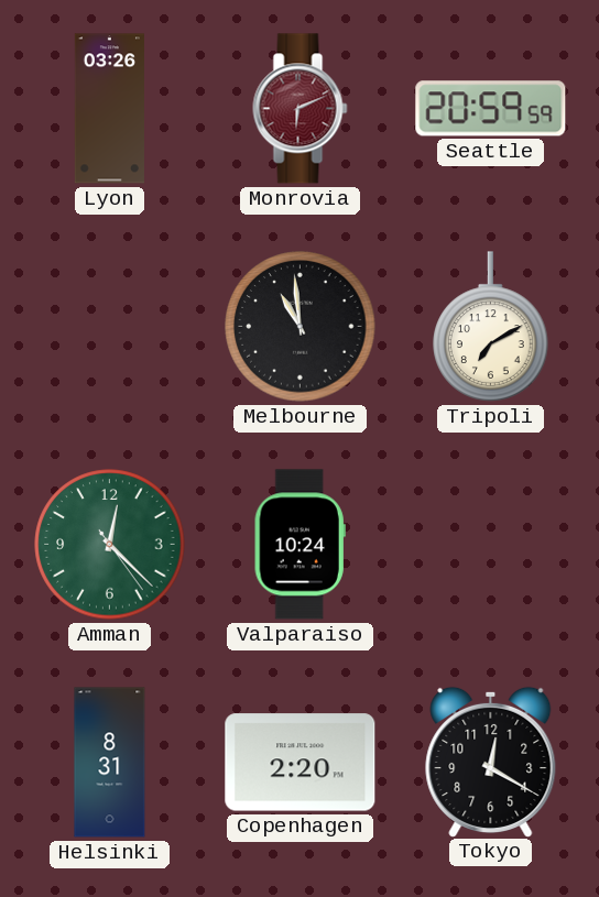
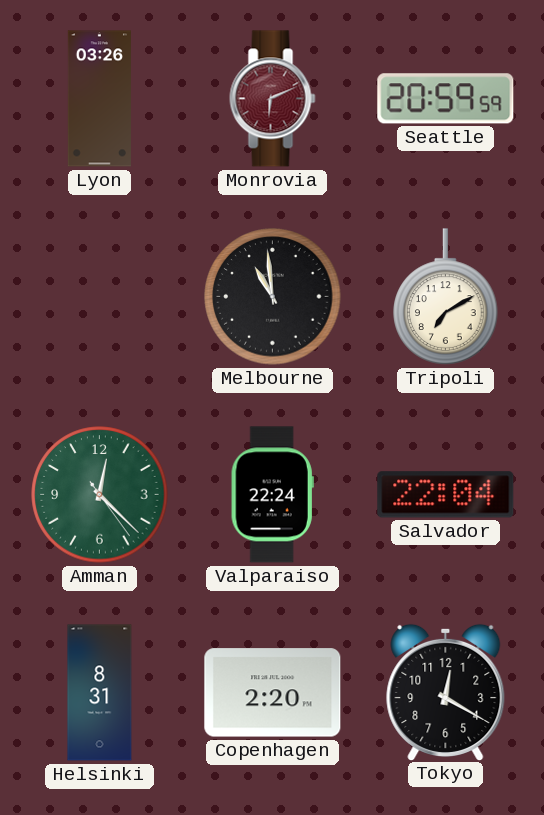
Valparaiso: 10:24 -> 22:24 (272, 495)
Salvador: none -> 22:04 (446, 495)
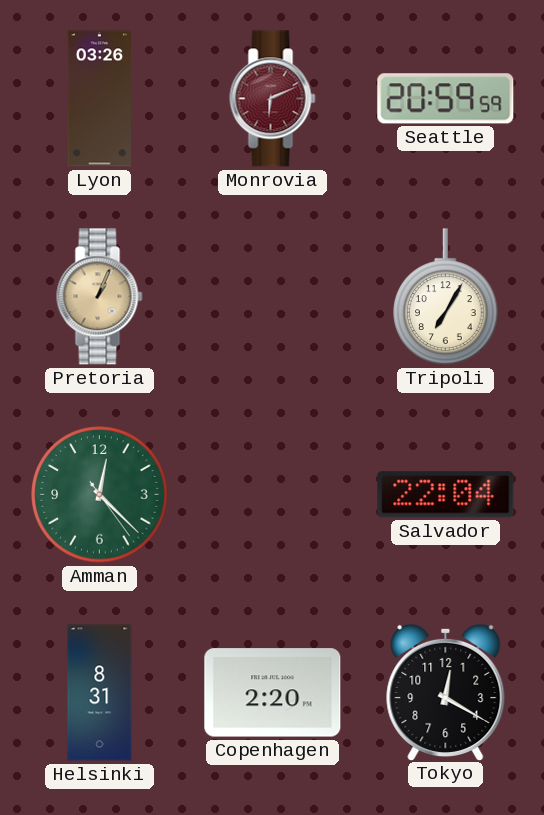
Pretoria: none -> 1:04 (100, 297)
Melbourne: 10:59 -> none (273, 297)
Tripoli: 7:10 -> 7:05 (446, 297)
Valparaiso: 22:24 -> none (272, 495)
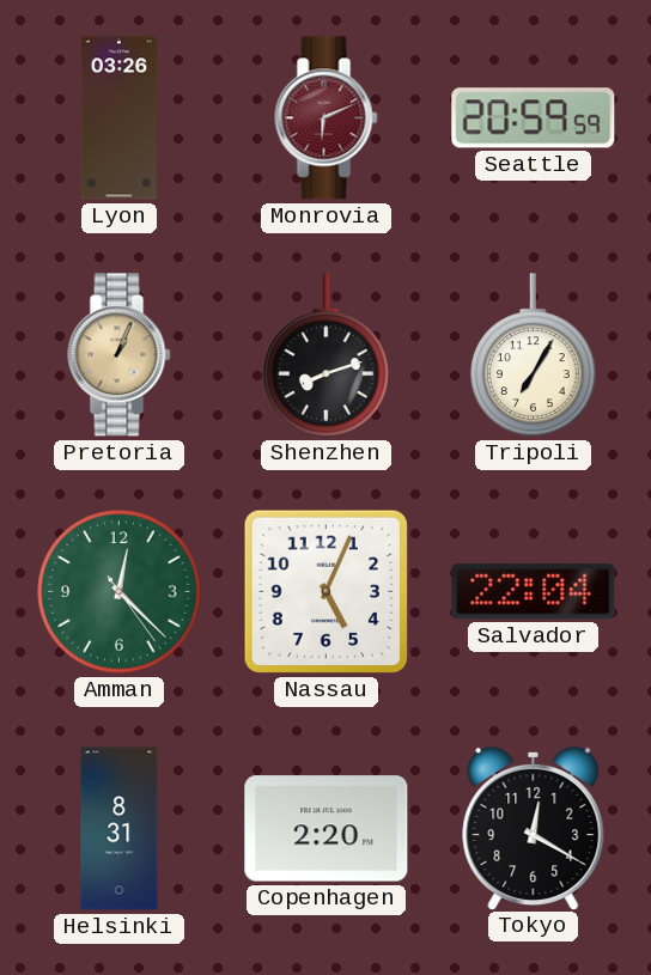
Shenzhen: none -> 8:12 (327, 355)
Nassau: none -> 5:04 (325, 591)
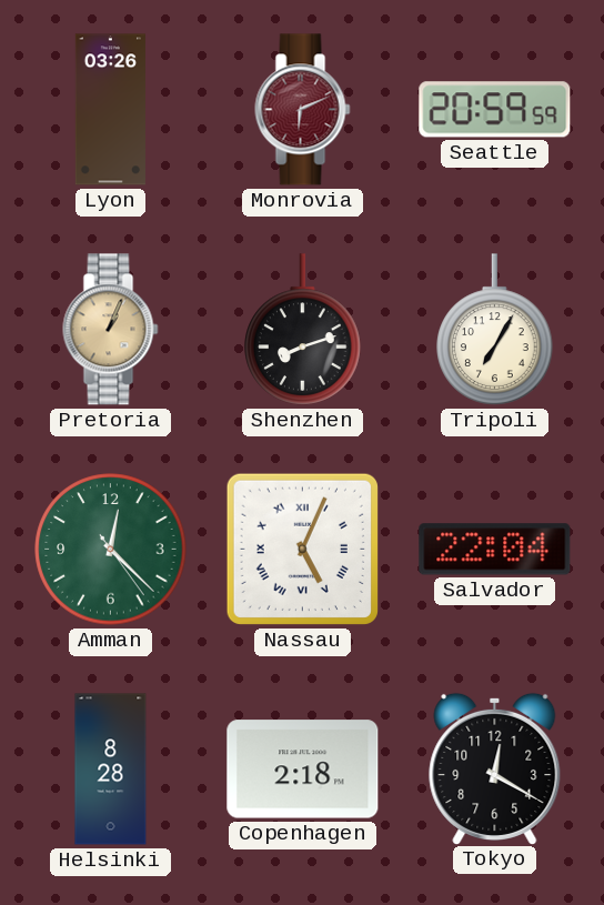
Nassau numerals: Arabic -> Roman (302, 549)
Helsinki: 8:31 -> 8:28 (111, 770)
Copenhagen: 2:20 -> 2:18 (303, 770)
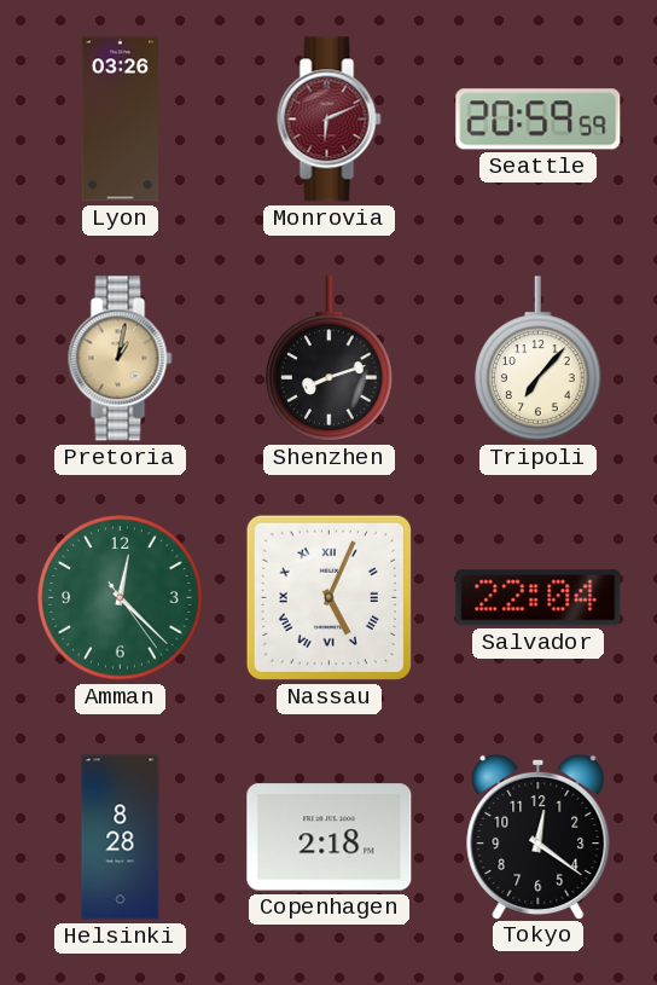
Pretoria: 1:04 -> 1:02 (121, 359)
Tripoli: 7:05 -> 7:07 (539, 359)
Tokyo: 12:20 -> 12:21 (539, 836)
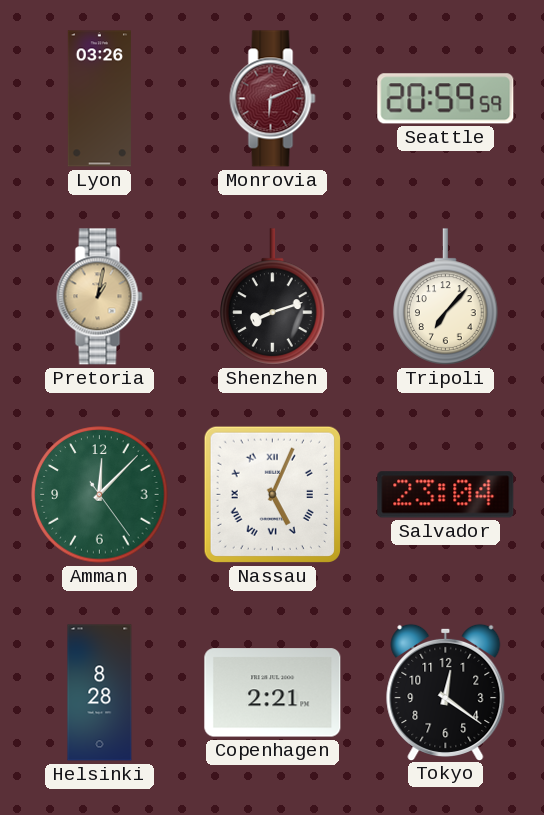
Amman: 12:22 -> 12:07 (100, 495)
Salvador: 22:04 -> 23:04 (446, 495)
Copenhagen: 2:18 -> 2:21 (273, 693)
